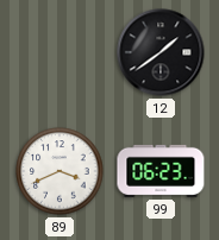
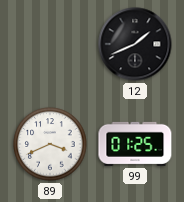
12: 1:39 -> 1:41 (135, 44)
99: 06:23 -> 01:25 (135, 144)
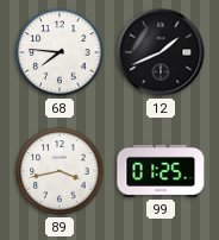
68: none -> 7:46 (60, 52)
89: 3:41 -> 3:43 (60, 171)
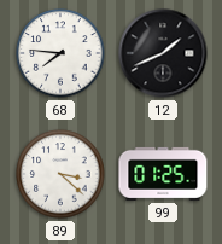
89: 3:43 -> 3:22 (60, 174)
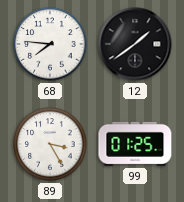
12: 1:41 -> 1:39 (135, 44)
89: 3:22 -> 3:25 (50, 144)
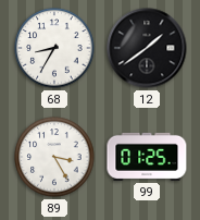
68: 7:46 -> 8:35 (54, 48)
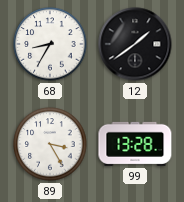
99: 01:25 -> 13:28 (135, 144)
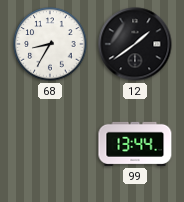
89: 3:25 -> none (50, 144)
99: 13:28 -> 13:44 (135, 144)
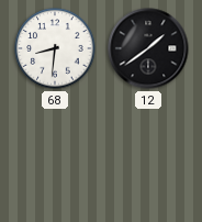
68: 8:35 -> 8:31 (55, 48)
99: 13:44 -> none (135, 144)
